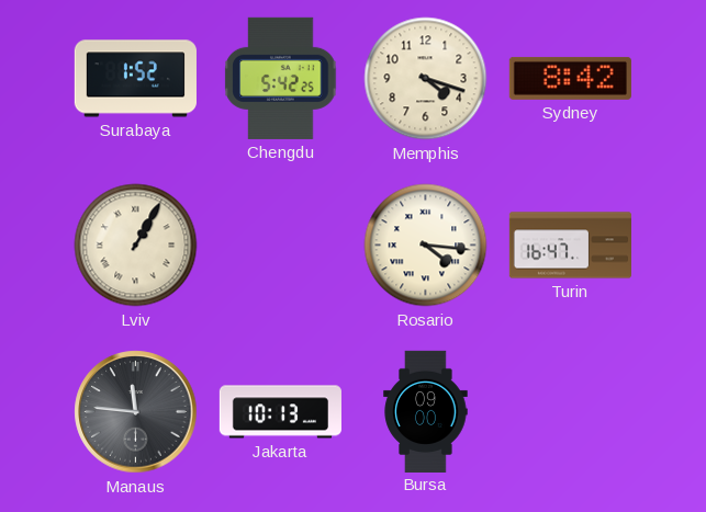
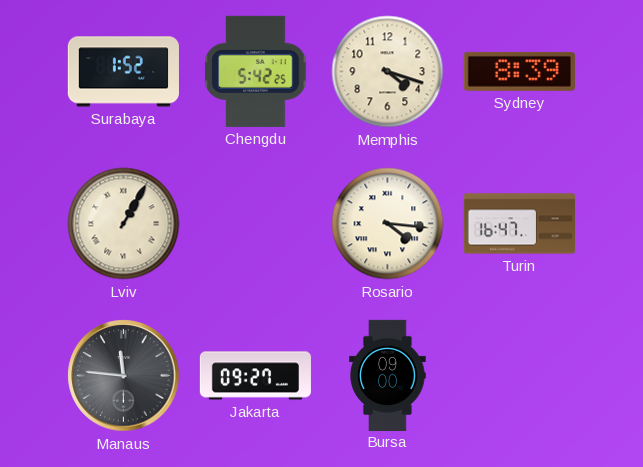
Sydney: 8:42 -> 8:39 (519, 71)
Jakarta: 10:13 -> 09:27 (255, 376)
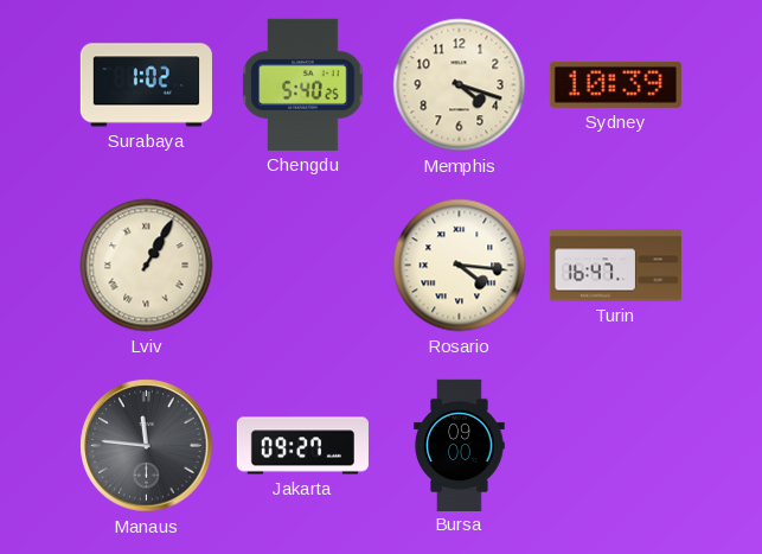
Surabaya: 1:52 -> 1:02 (146, 85)
Chengdu: 5:42 -> 5:40 (303, 84)
Sydney: 8:39 -> 10:39 (615, 84)
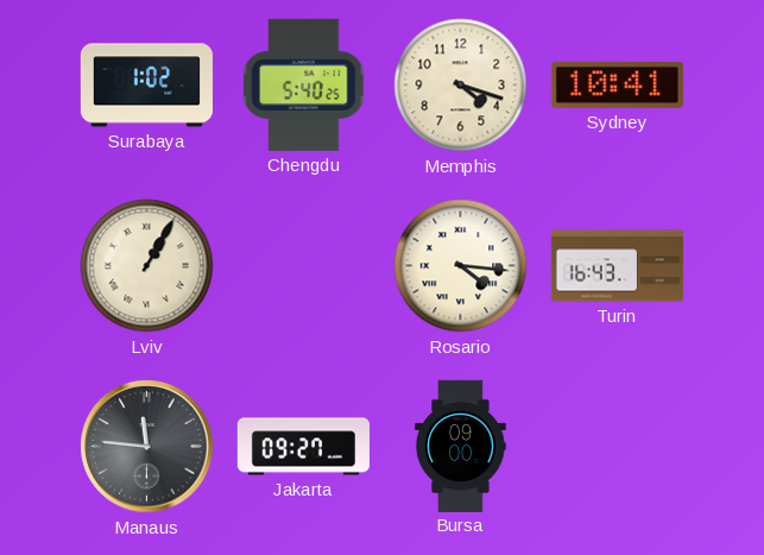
Sydney: 10:39 -> 10:41 (617, 84)
Turin: 16:47 -> 16:43 (617, 266)
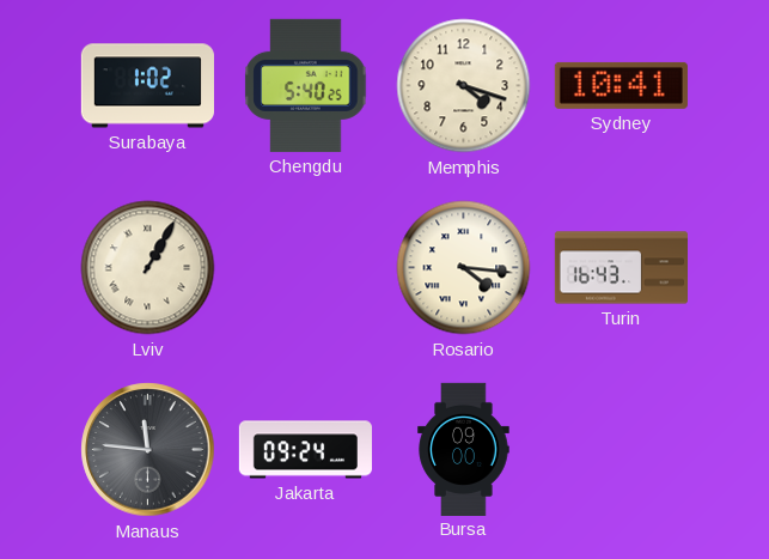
Jakarta: 09:27 -> 09:24 (305, 450)
